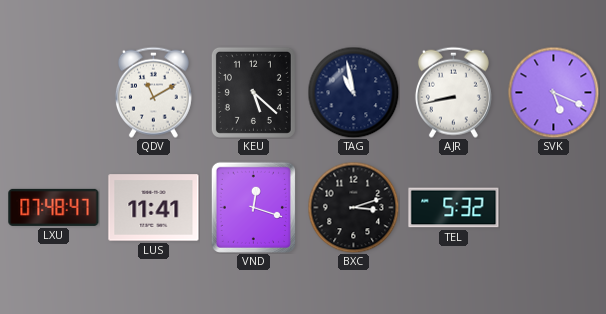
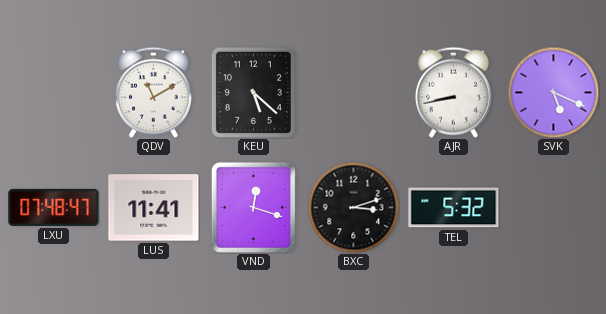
TAG: 10:58 -> none (353, 92)
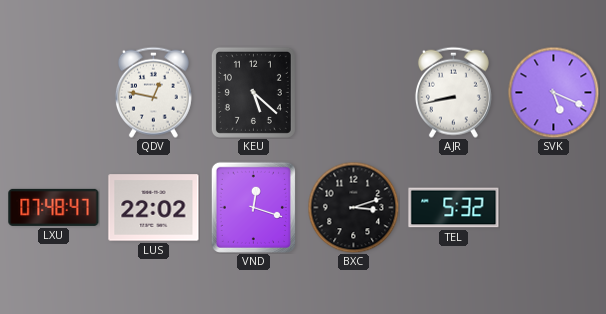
QDV: 11:10 -> 12:47 (153, 92)
LUS: 11:41 -> 22:02 (154, 208)
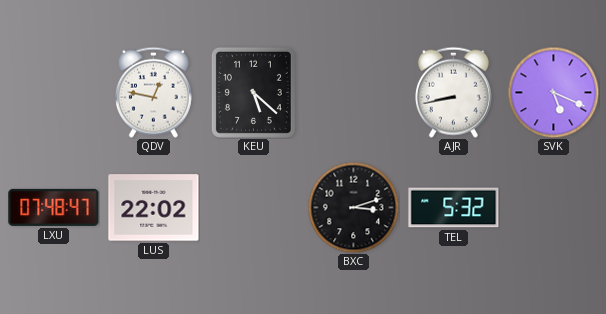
VND: 12:18 -> none (253, 207)
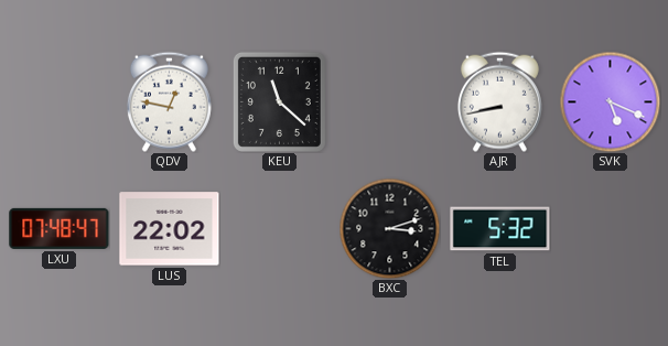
KEU: 5:22 -> 11:22 (279, 101)
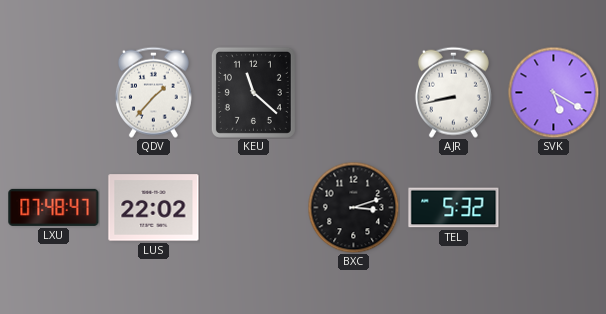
QDV: 12:47 -> 1:37 (153, 92)
SVK: 5:19 -> 5:20 (553, 92)
